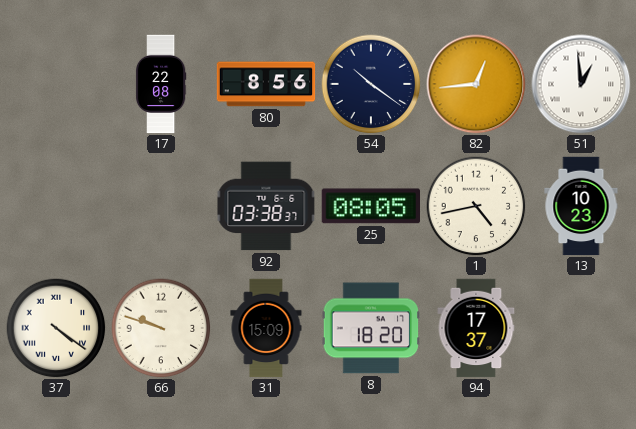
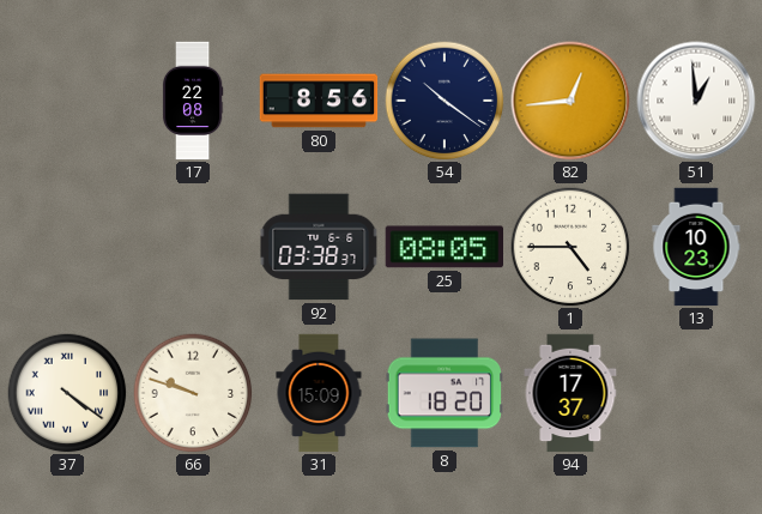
1: 4:43 -> 4:45 (570, 247)
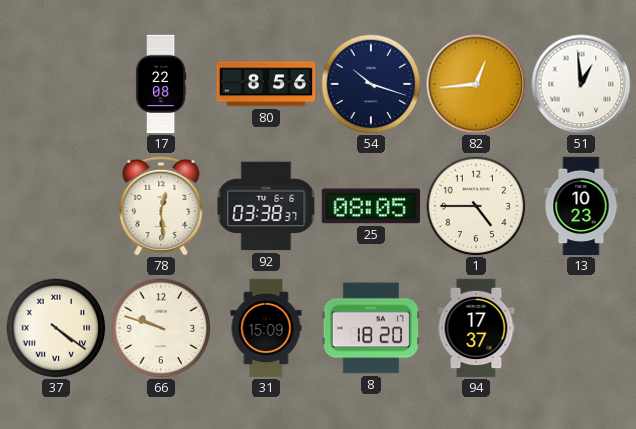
54: 10:21 -> 10:18 (371, 84)
78: none -> 12:29 (161, 205)
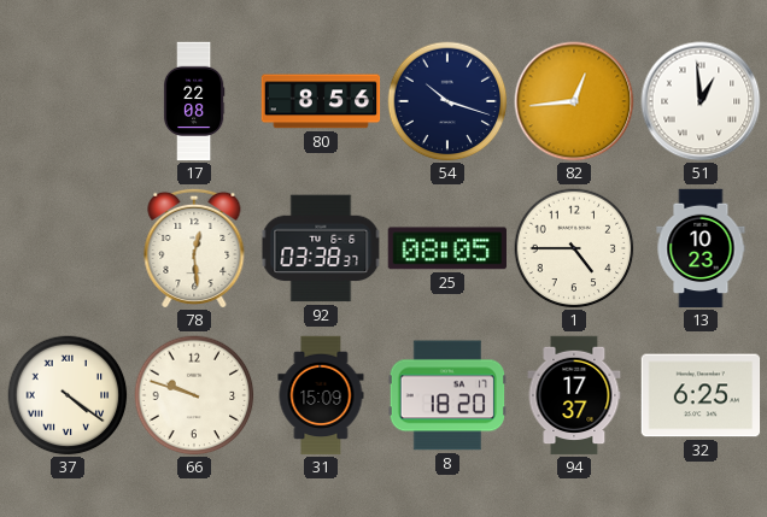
32: none -> 6:25 (701, 395)
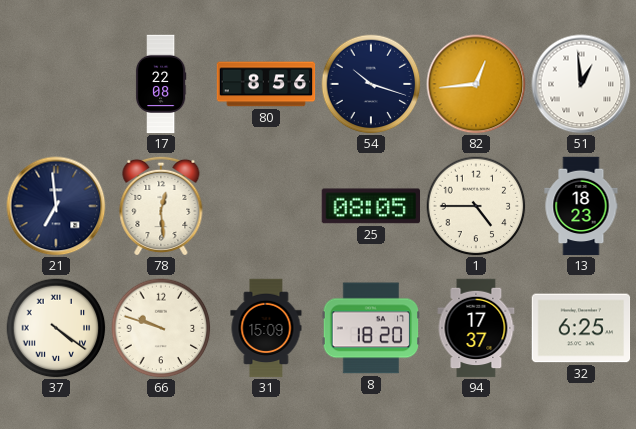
21: none -> 6:59 (56, 206)
92: 03:38 -> none (321, 248)
13: 10:23 -> 18:23 (581, 206)
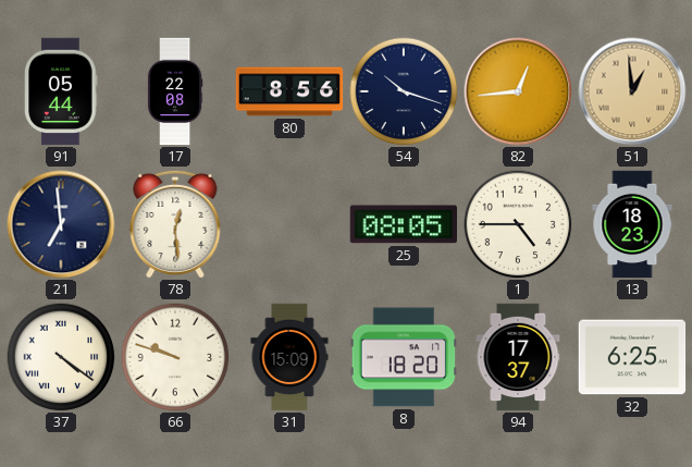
91: none -> 05:44 (61, 91)
51 dial: white -> champagne (632, 91)
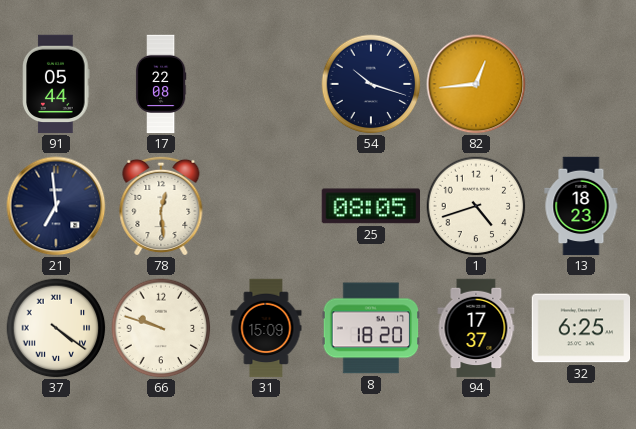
80: 8:56 -> none (289, 91)
51: 12:59 -> none (632, 91)
1: 4:45 -> 4:42 (476, 206)
